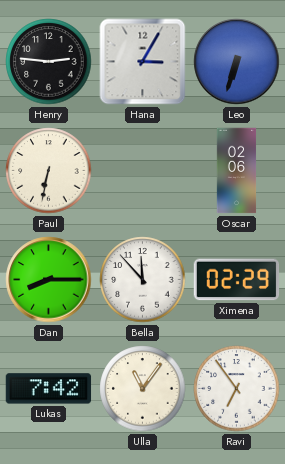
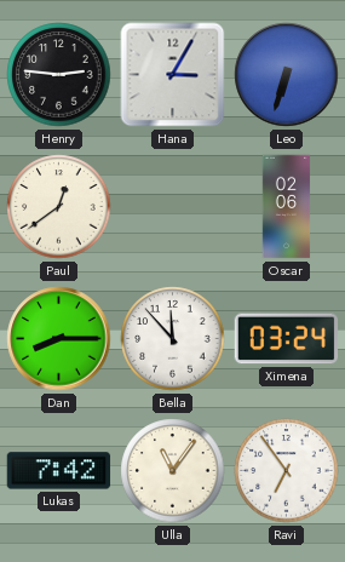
Paul: 6:32 -> 12:39 (59, 207)
Ximena: 02:29 -> 03:24 (287, 339)
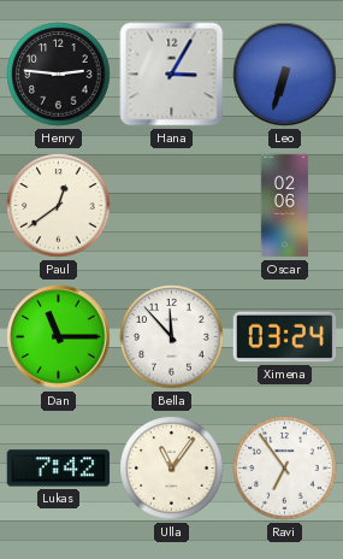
Dan: 8:15 -> 11:15 (59, 337)
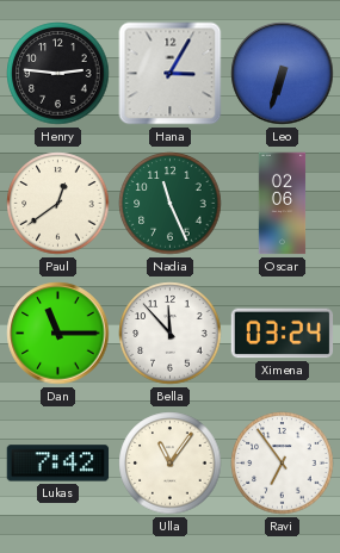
Nadia: none -> 11:26 (171, 204)
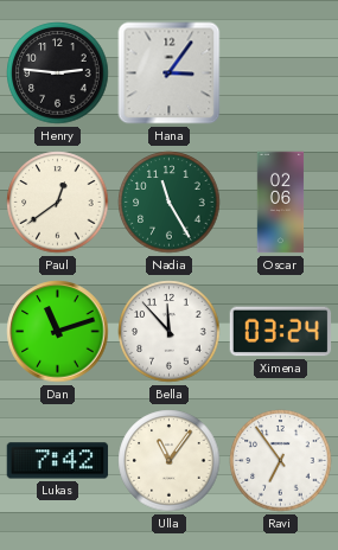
Hana: 3:05 -> 3:06 (170, 73)
Leo: 6:33 -> none (283, 74)
Nadia: 11:26 -> 11:25 (170, 203)
Dan: 11:15 -> 11:12 (58, 332)
